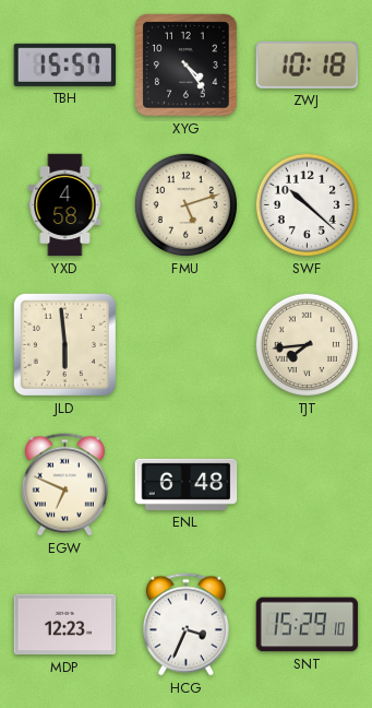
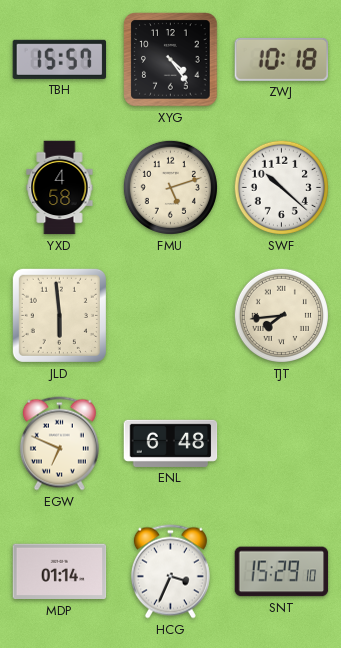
MDP: 12:23 -> 01:14 (60, 572)
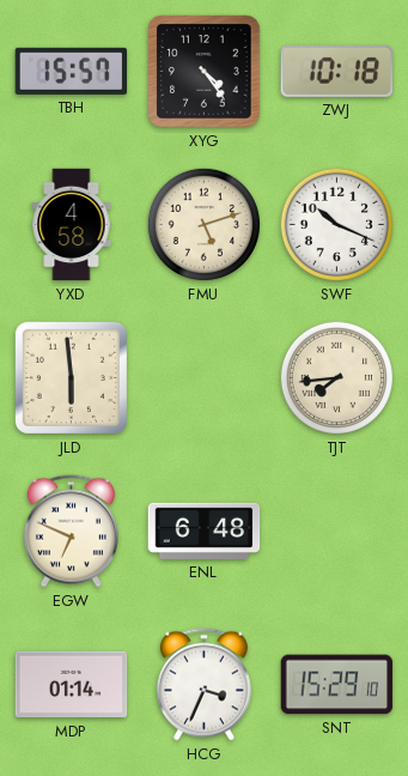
SWF: 10:22 -> 10:19 (336, 224)
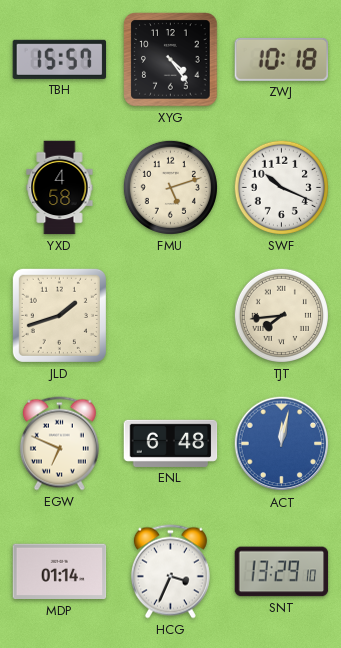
JLD: 5:59 -> 1:42 (59, 315)
ACT: none -> 12:02 (282, 444)
SNT: 15:29 -> 13:29 (282, 572)
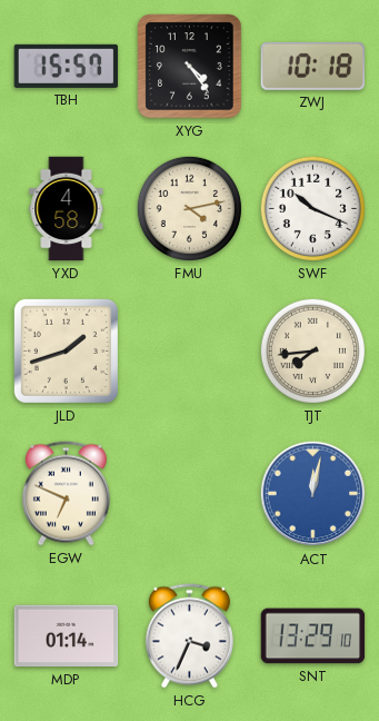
FMU: 5:12 -> 4:13 (189, 208)
ENL: 6:48 -> none (171, 443)
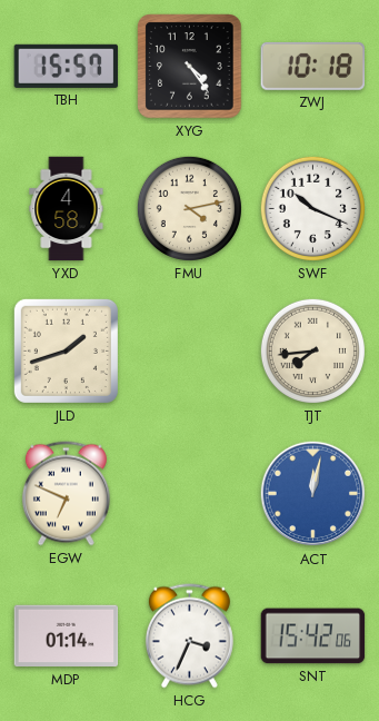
SNT: 13:29 -> 15:42 (313, 636)
